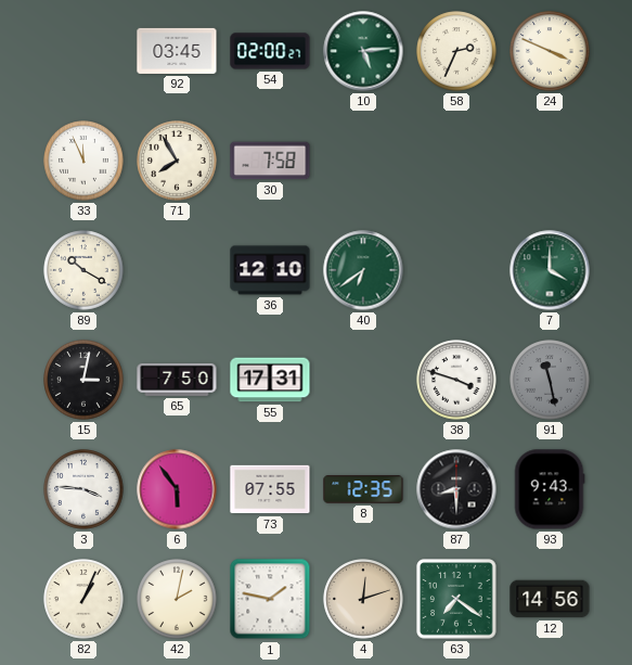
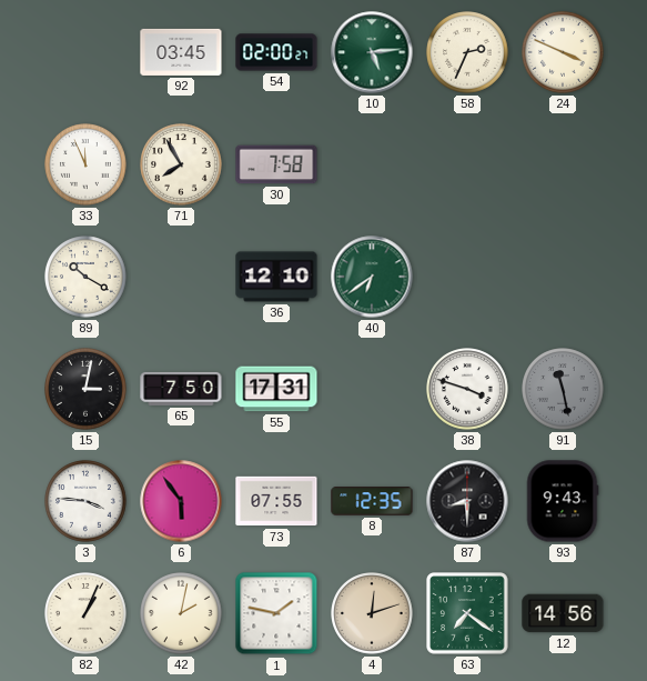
7: 4:00 -> none (550, 270)
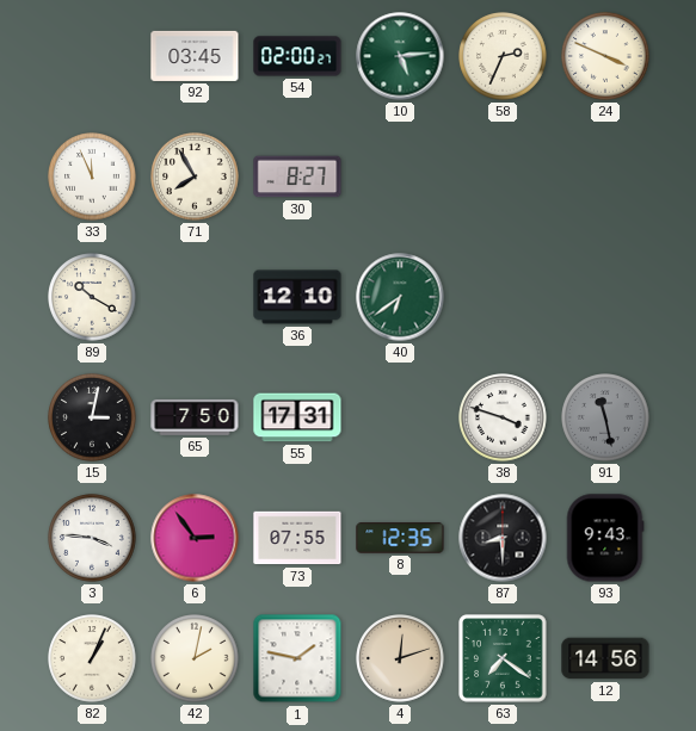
30: 7:58 -> 8:27 (297, 176)
6: 5:54 -> 2:54 (195, 538)
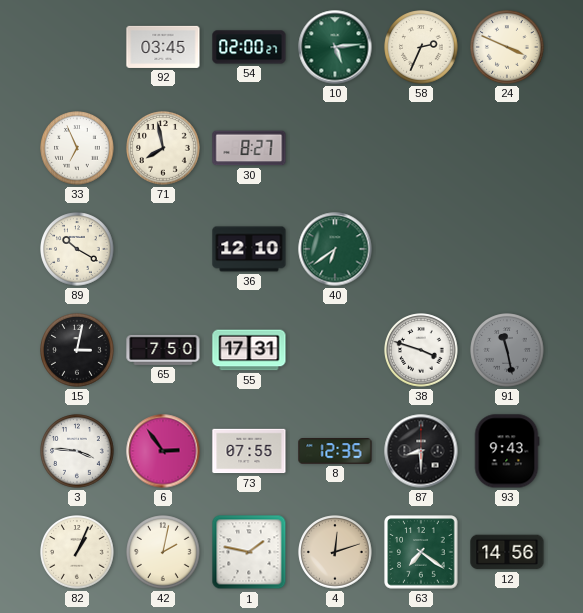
33: 11:56 -> 6:56 (77, 148)
71: 7:55 -> 7:58 (163, 148)
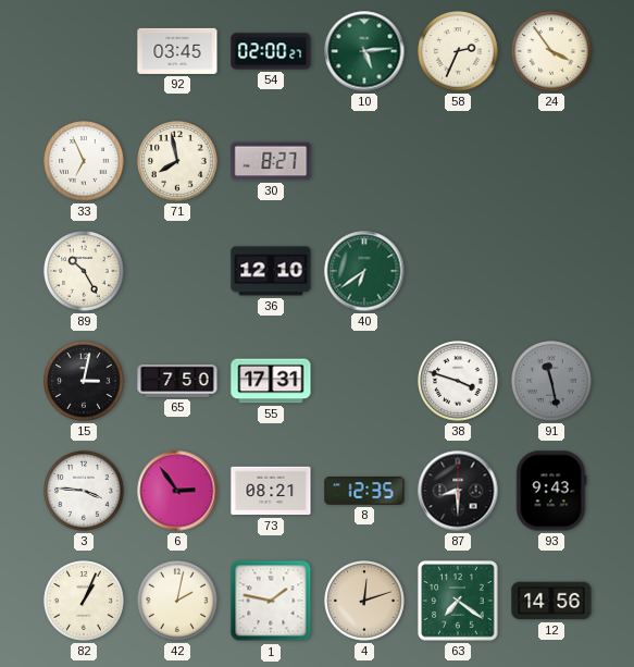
24: 3:49 -> 3:54 (551, 51)
89: 10:20 -> 10:25 (84, 271)
73: 07:55 -> 08:21 (271, 491)
